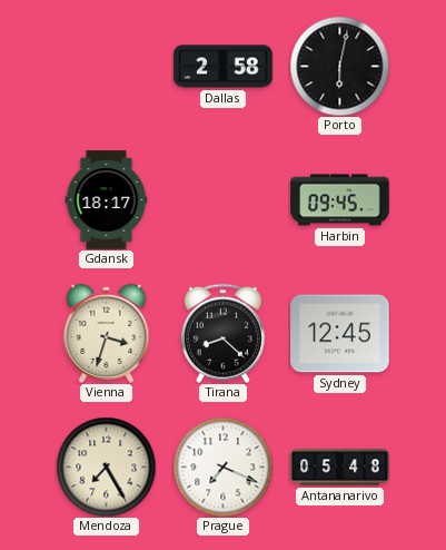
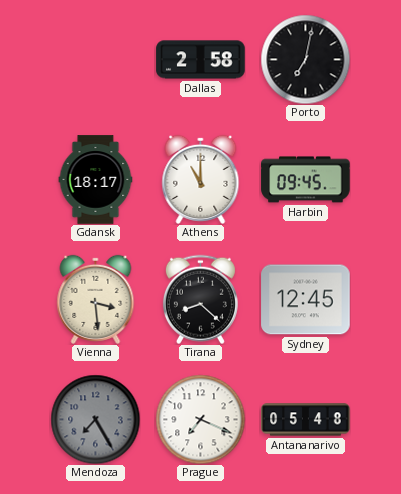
Porto: 6:02 -> 7:02 (305, 59)
Athens: none -> 11:00 (201, 179)
Vienna: 3:33 -> 3:29 (96, 299)
Mendoza dial: cream -> grey (95, 419)
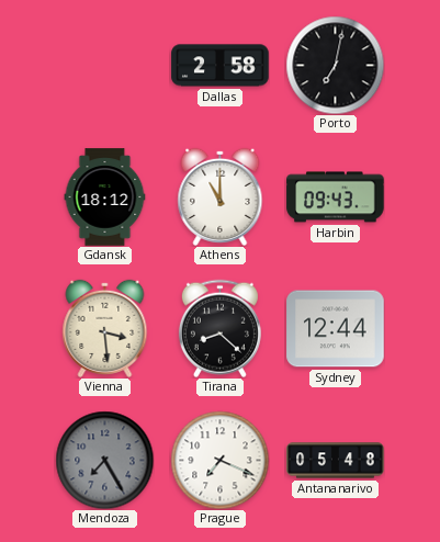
Gdansk: 18:17 -> 18:12 (105, 197)
Harbin: 09:45 -> 09:43 (336, 197)
Sydney: 12:45 -> 12:44 (336, 329)
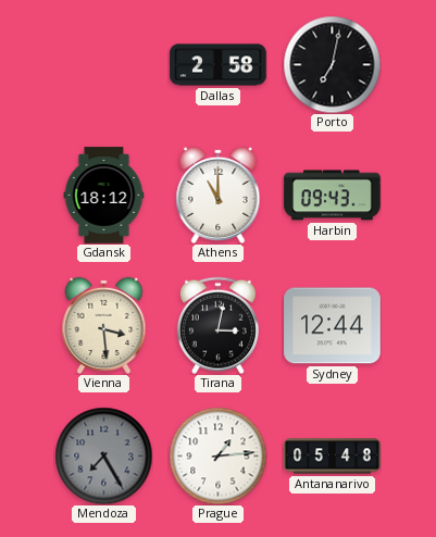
Tirana: 8:22 -> 3:02 (217, 325)
Prague: 7:19 -> 1:14 (217, 455)
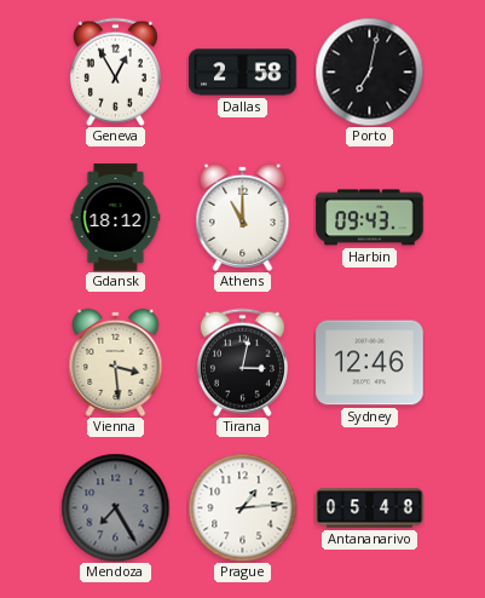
Geneva: none -> 12:55 (115, 71)
Sydney: 12:44 -> 12:46 (370, 363)
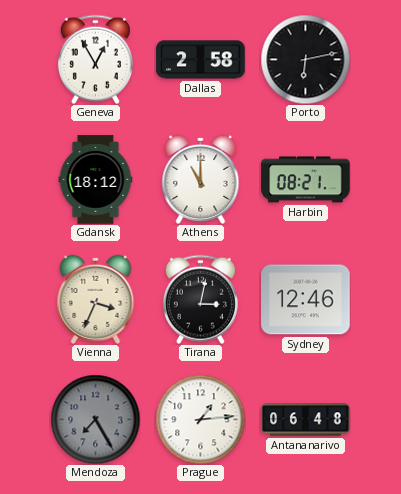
Porto: 7:02 -> 6:13 (305, 59)
Harbin: 09:43 -> 08:21 (306, 180)
Vienna: 3:29 -> 3:34 (96, 299)
Antananarivo: 05:48 -> 06:48 (306, 420)
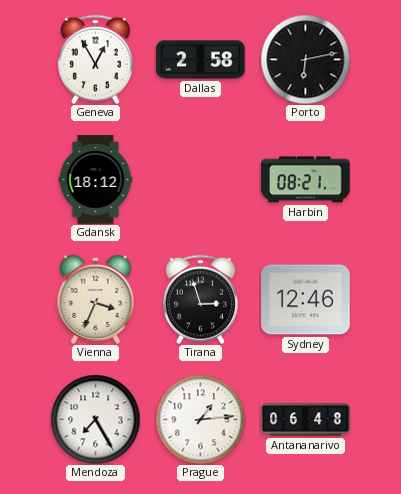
Athens: 11:00 -> none (201, 179)
Tirana: 3:02 -> 2:57 (200, 299)
Mendoza dial: grey -> white (95, 419)
